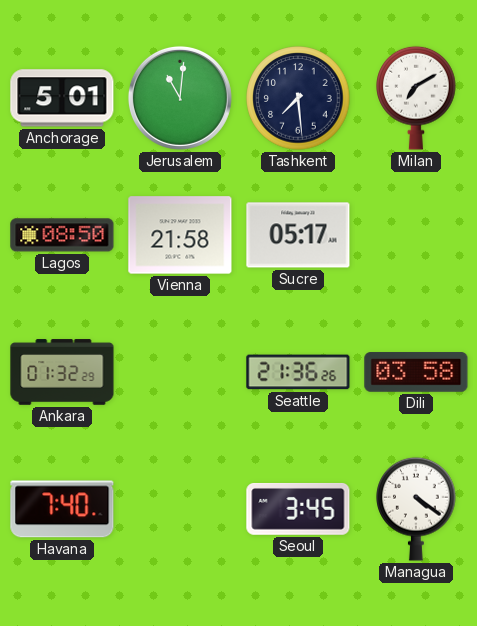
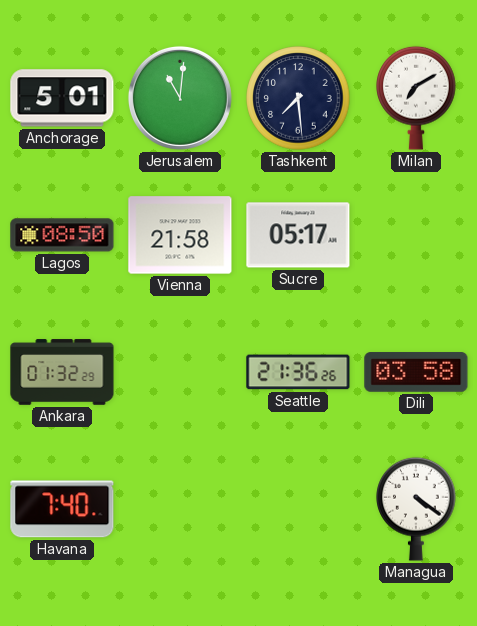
Seoul: 3:45 -> none (298, 509)
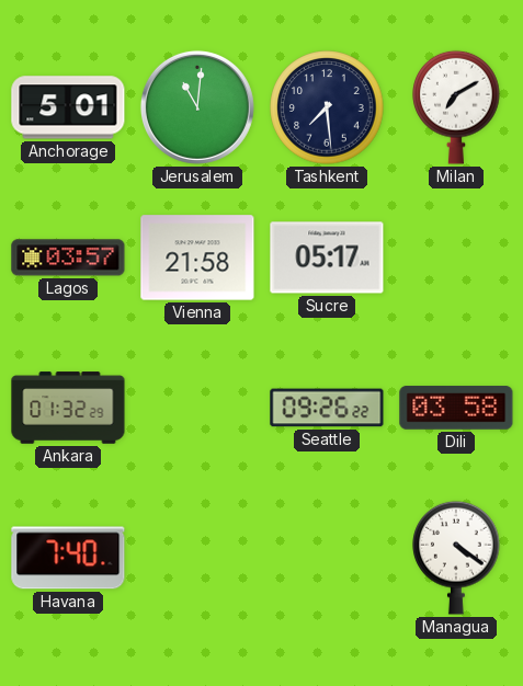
Lagos: 08:50 -> 03:57 (68, 258)
Seattle: 21:36 -> 09:26 (327, 408)
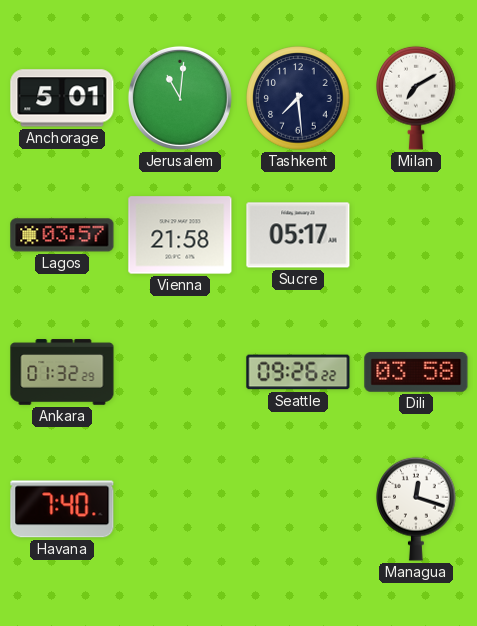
Managua: 4:21 -> 12:18 (416, 509)
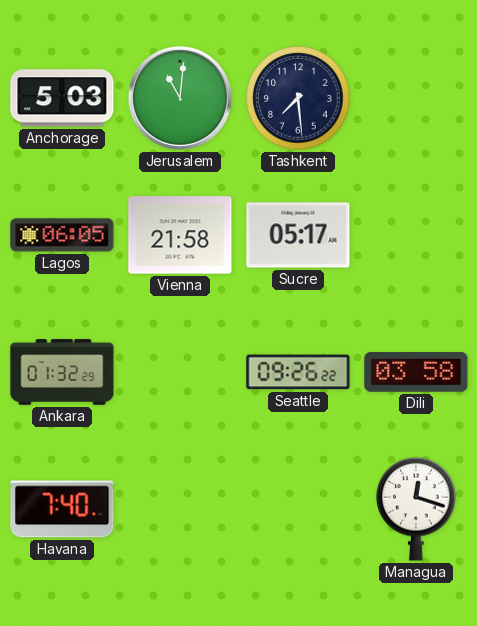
Anchorage: 5:01 -> 5:03 (62, 98)
Milan: 7:10 -> none (416, 98)
Lagos: 03:57 -> 06:05 (62, 235)
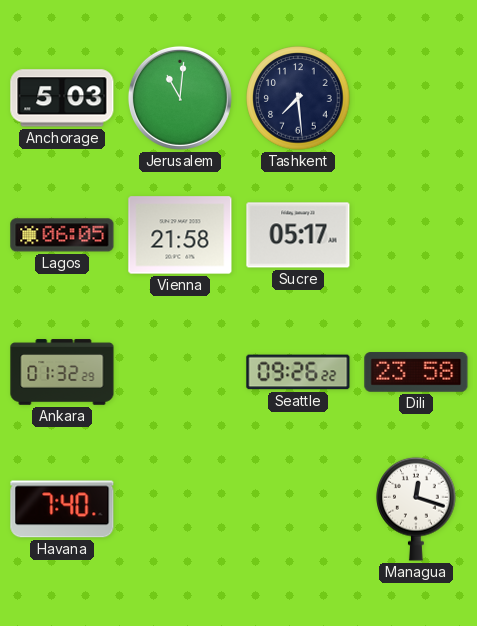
Dili: 03:58 -> 23:58 (416, 372)
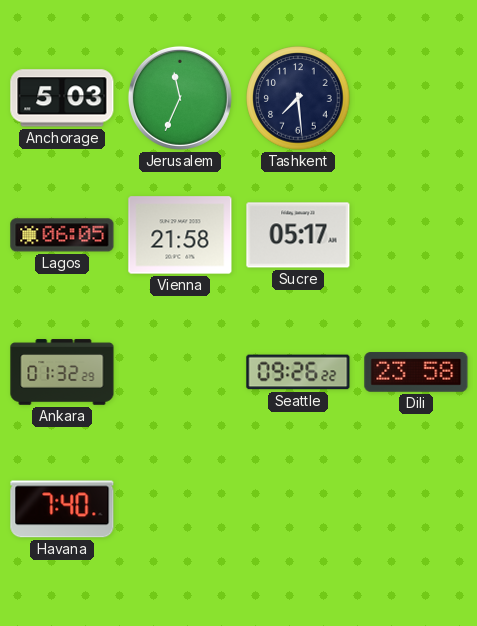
Jerusalem: 11:01 -> 11:34 (180, 98)
Managua: 12:18 -> none (416, 509)
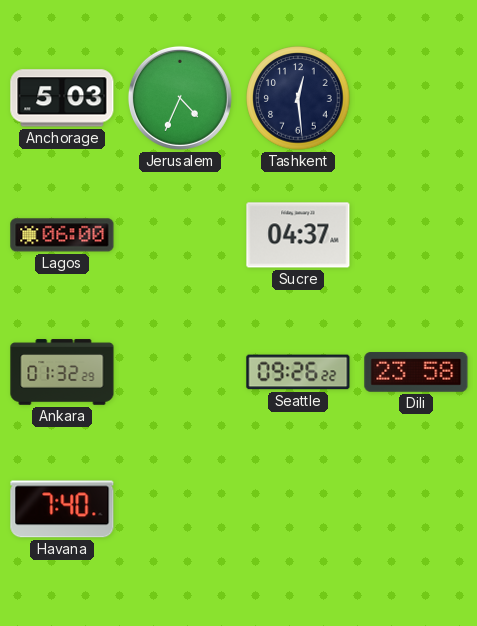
Jerusalem: 11:34 -> 4:34 (180, 98)
Tashkent: 7:29 -> 12:29 (298, 98)
Lagos: 06:05 -> 06:00 (62, 235)
Vienna: 21:58 -> none (180, 235)
Sucre: 05:17 -> 04:37 (298, 235)
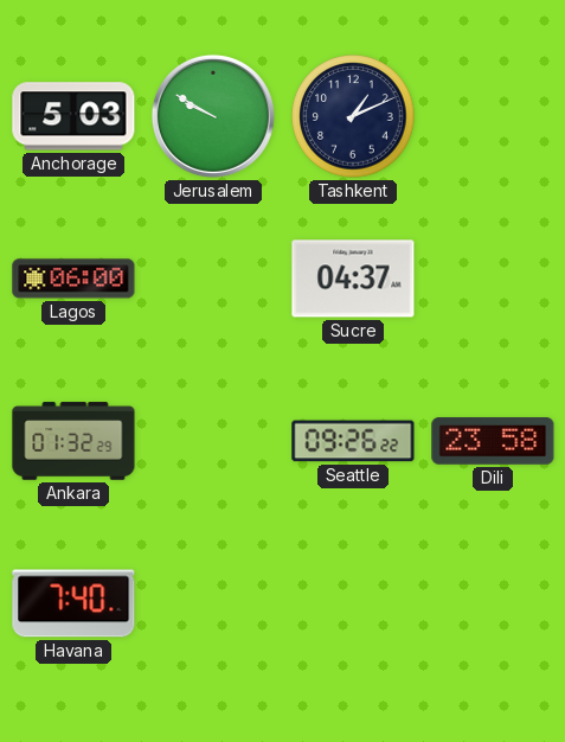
Jerusalem: 4:34 -> 9:50 (213, 116)
Tashkent: 12:29 -> 1:11 (353, 116)
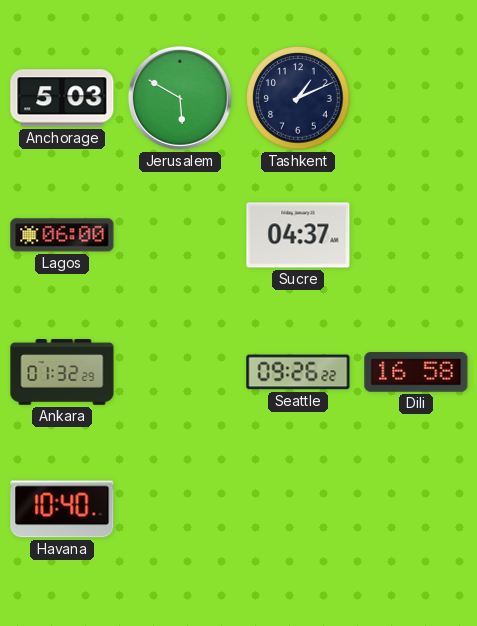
Jerusalem: 9:50 -> 5:50 (180, 98)
Dili: 23:58 -> 16:58 (416, 372)
Havana: 7:40 -> 10:40 (62, 509)
